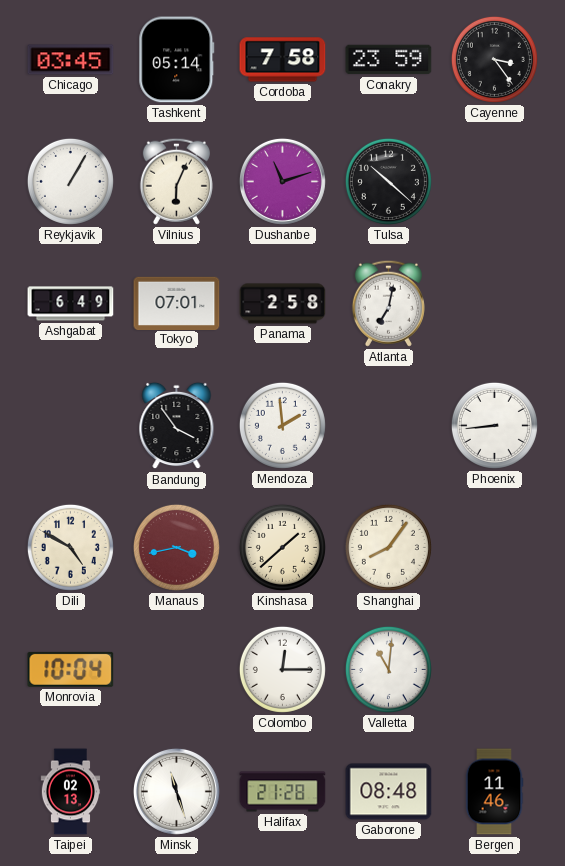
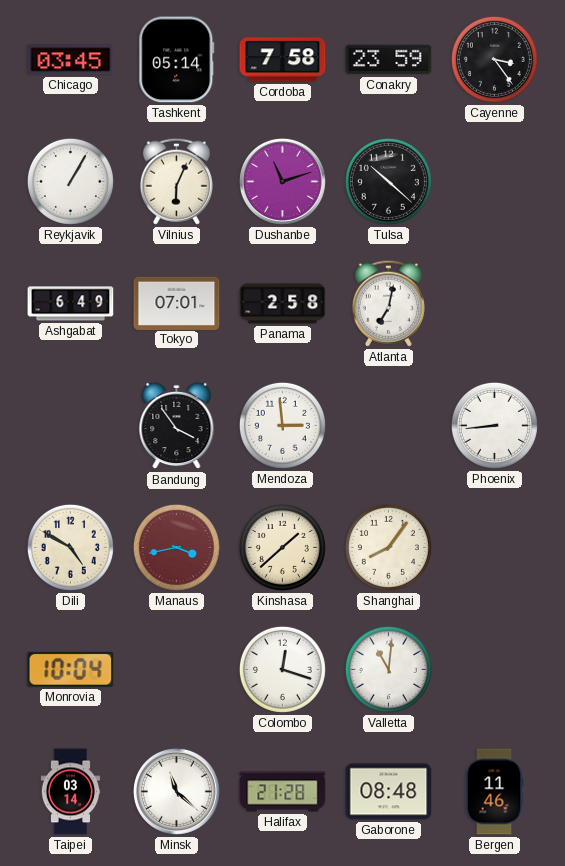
Mendoza: 1:59 -> 2:59 (282, 425)
Colombo: 12:15 -> 12:18 (282, 669)
Taipei: 02:13 -> 03:14 (71, 792)
Minsk: 11:27 -> 11:22 (176, 791)
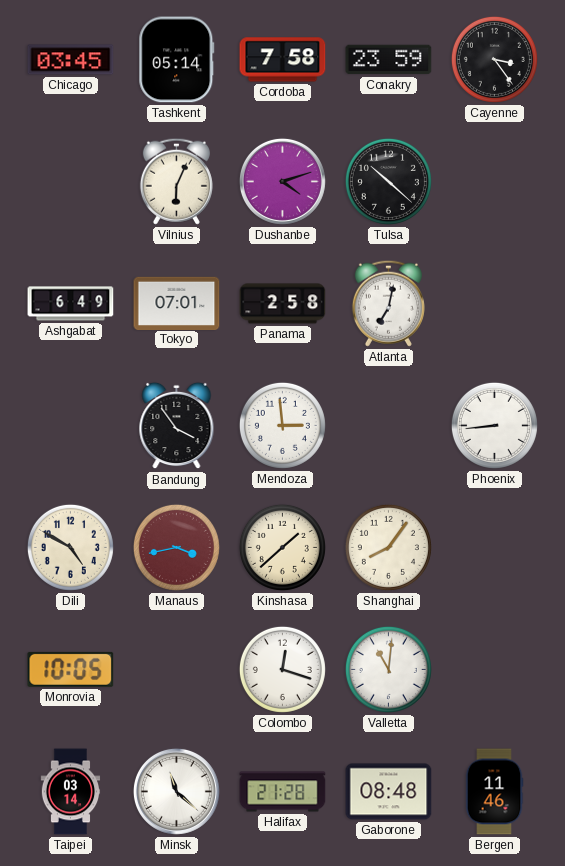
Reykjavik: 1:05 -> none (70, 181)
Dushanbe: 11:12 -> 4:12 (282, 181)
Monrovia: 10:04 -> 10:05 (71, 669)
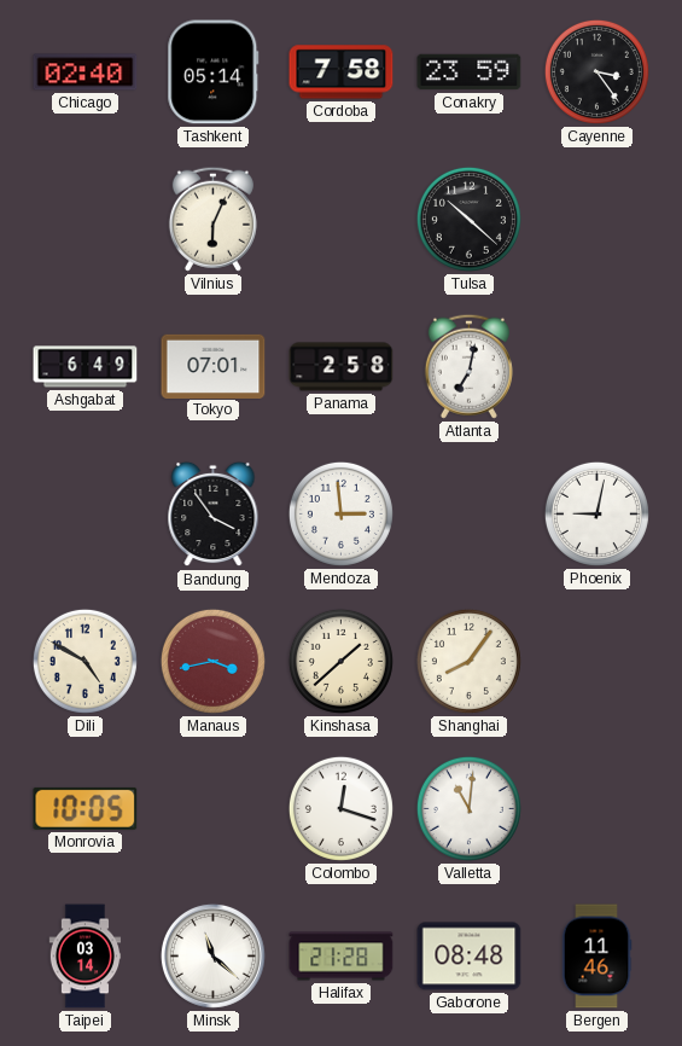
Chicago: 03:45 -> 02:40 (86, 72)
Dushanbe: 4:12 -> none (282, 181)
Phoenix: 8:44 -> 9:02 (596, 513)
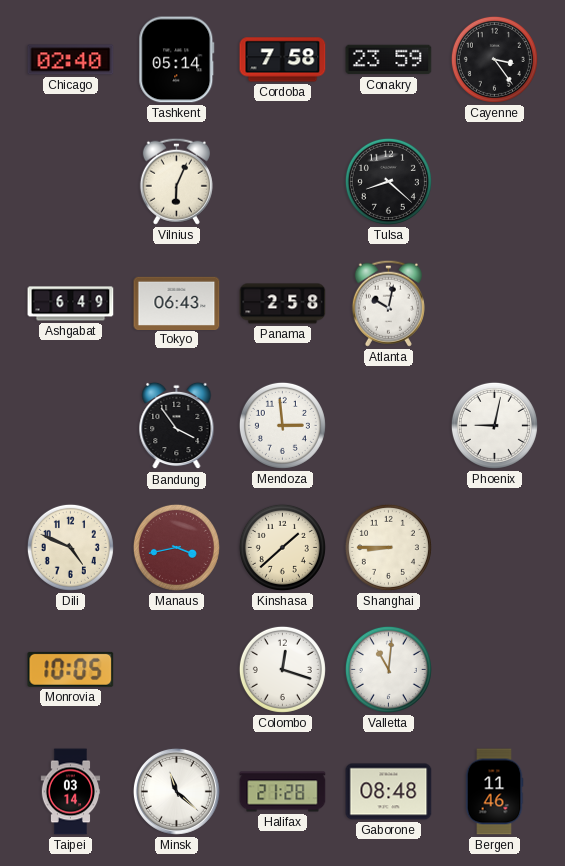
Tulsa: 10:22 -> 8:22 (388, 181)
Tokyo: 07:01 -> 06:43 (177, 303)
Atlanta: 7:02 -> 10:02 (388, 303)
Dili: 4:50 -> 4:49 (70, 547)
Shanghai: 8:06 -> 8:45 (388, 547)
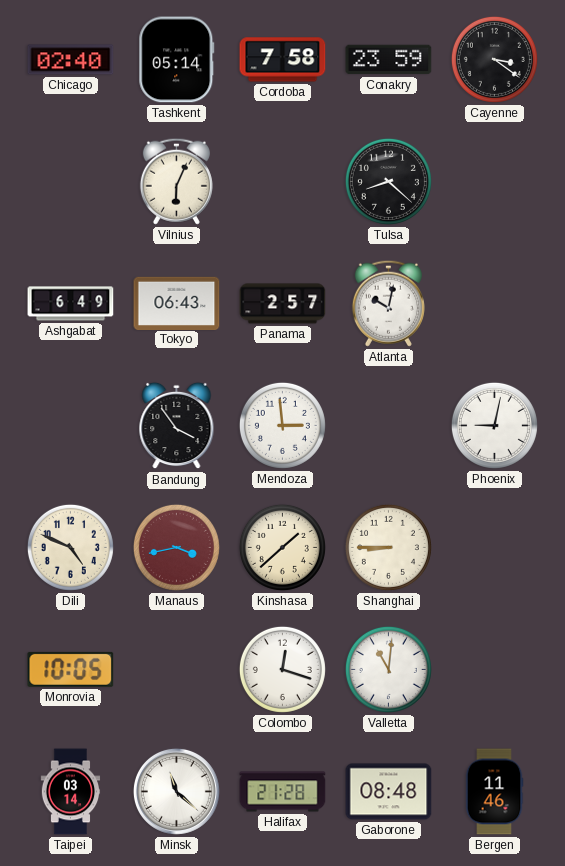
Cayenne: 3:24 -> 3:21 (494, 59)
Panama: 2:58 -> 2:57 (283, 304)
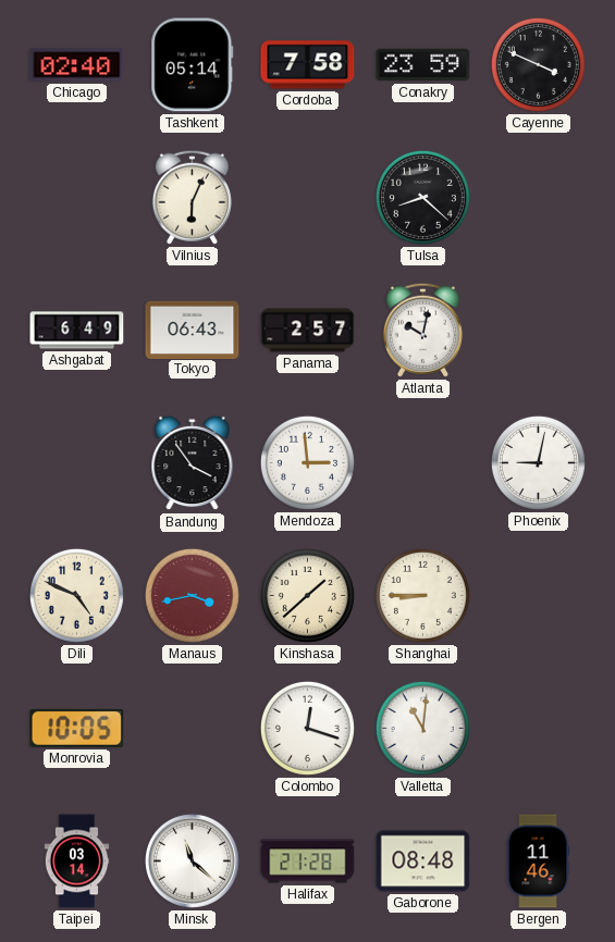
Cayenne: 3:21 -> 3:49 (538, 64)
